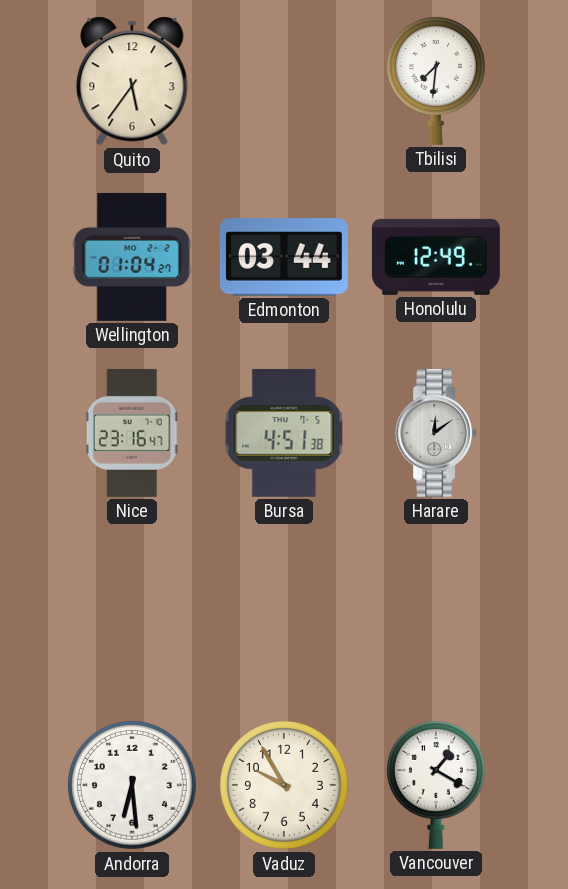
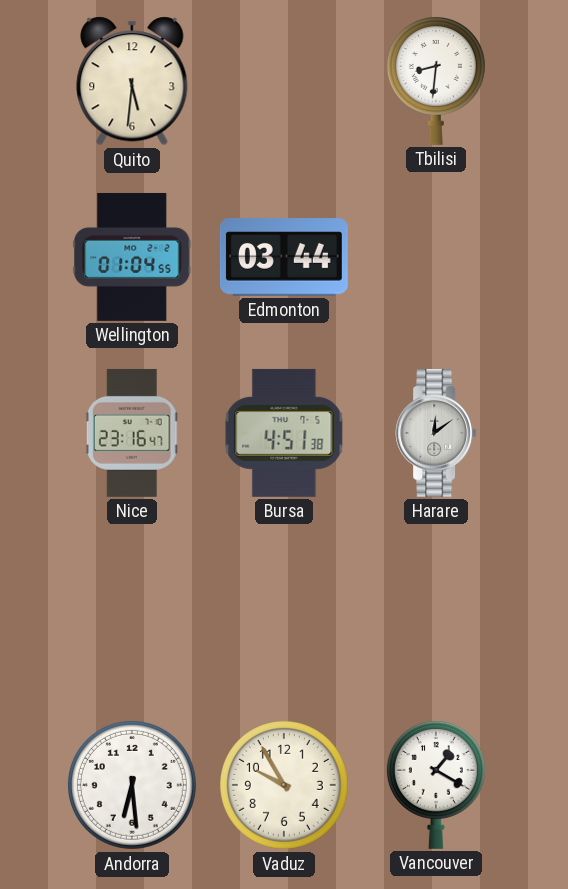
Quito: 5:36 -> 5:31 (132, 81)
Tbilisi: 7:31 -> 8:31 (436, 81)
Wellington: 01:04:27 -> 01:04:55 (132, 257)
Honolulu: 12:49 -> none (436, 257)
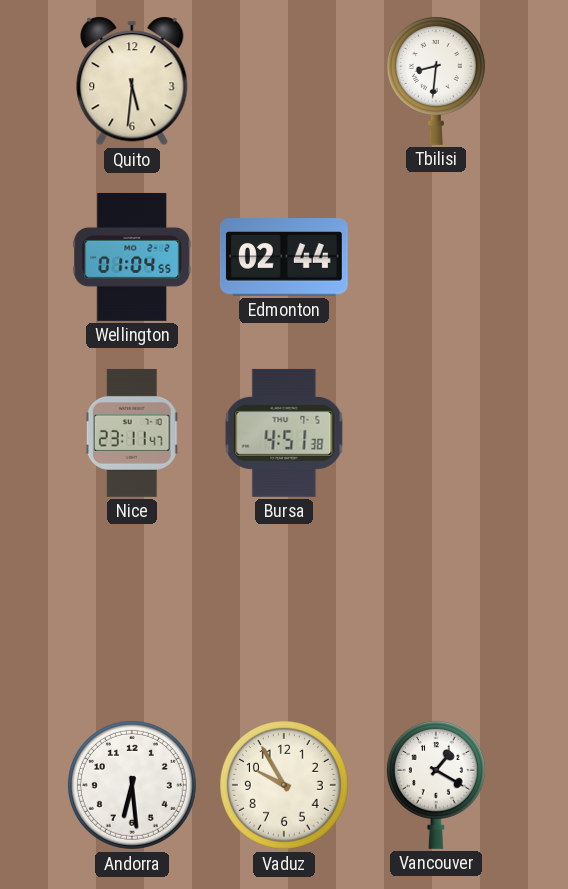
Edmonton: 03:44 -> 02:44 (284, 257)
Nice: 23:16 -> 23:11 (132, 433)
Harare: 12:09 -> none (436, 433)
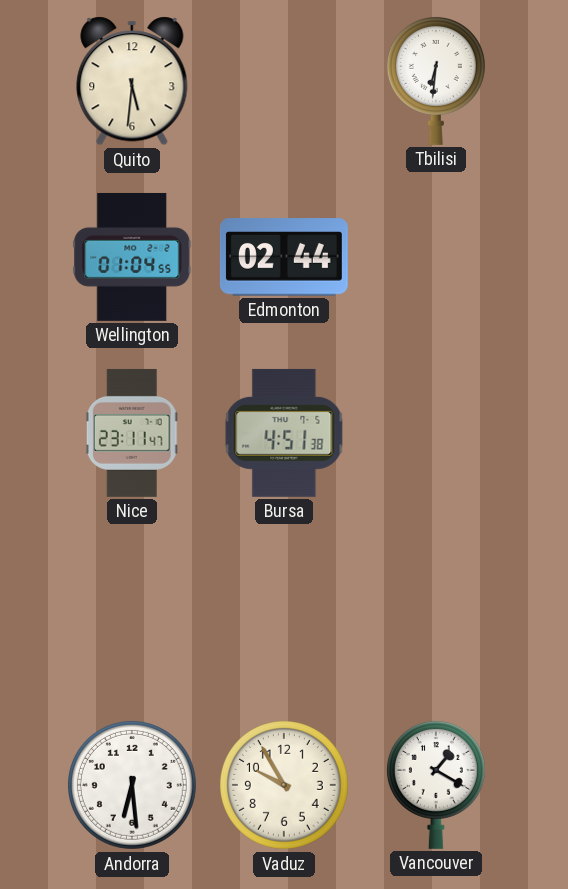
Tbilisi: 8:31 -> 6:31 (436, 81)
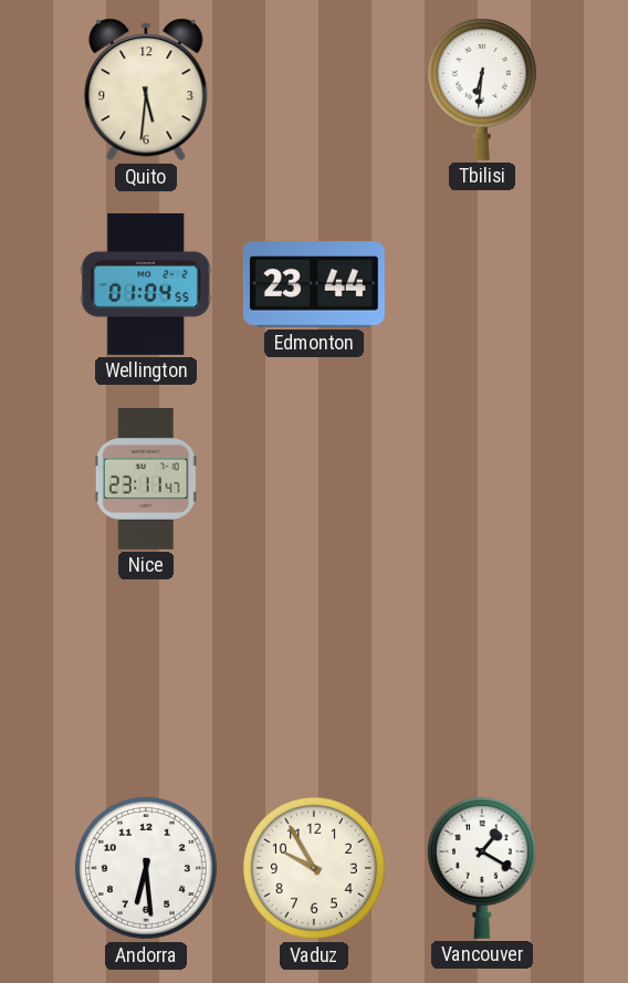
Edmonton: 02:44 -> 23:44 (314, 284)
Bursa: 4:51 -> none (284, 433)
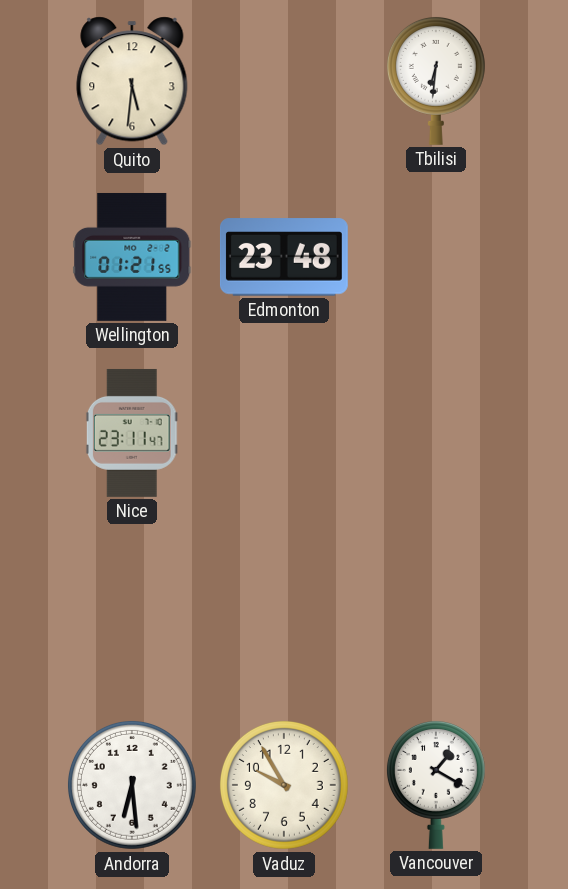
Wellington: 01:04 -> 01:21 (132, 257)
Edmonton: 23:44 -> 23:48 (284, 257)
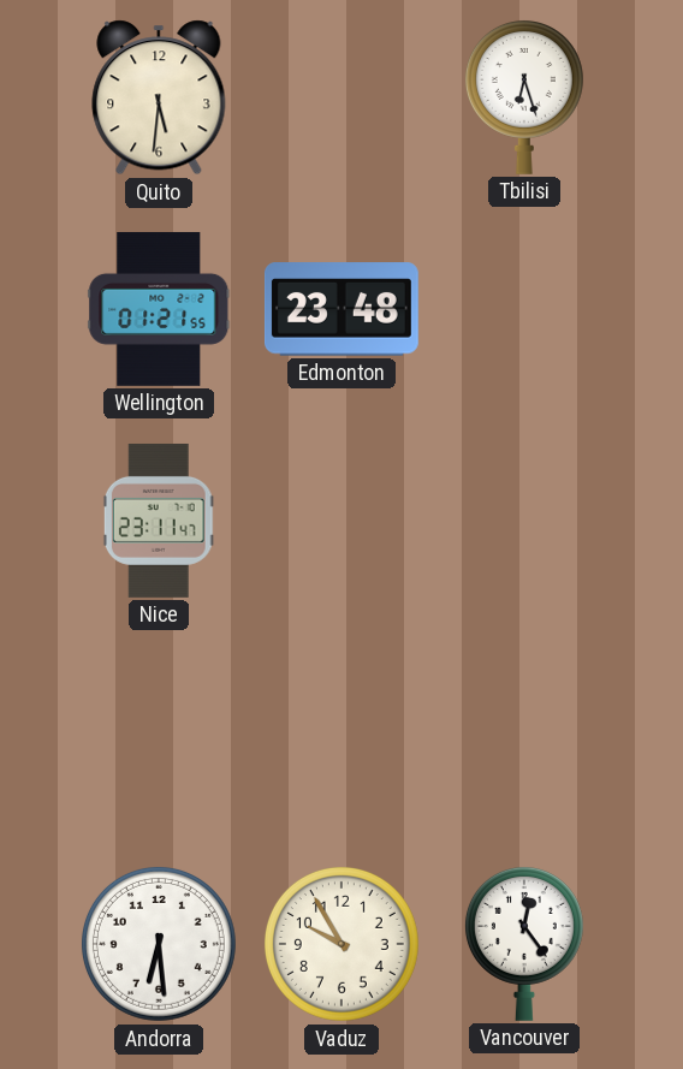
Tbilisi: 6:31 -> 6:27 (524, 97)
Vancouver: 1:20 -> 12:24 (524, 944)
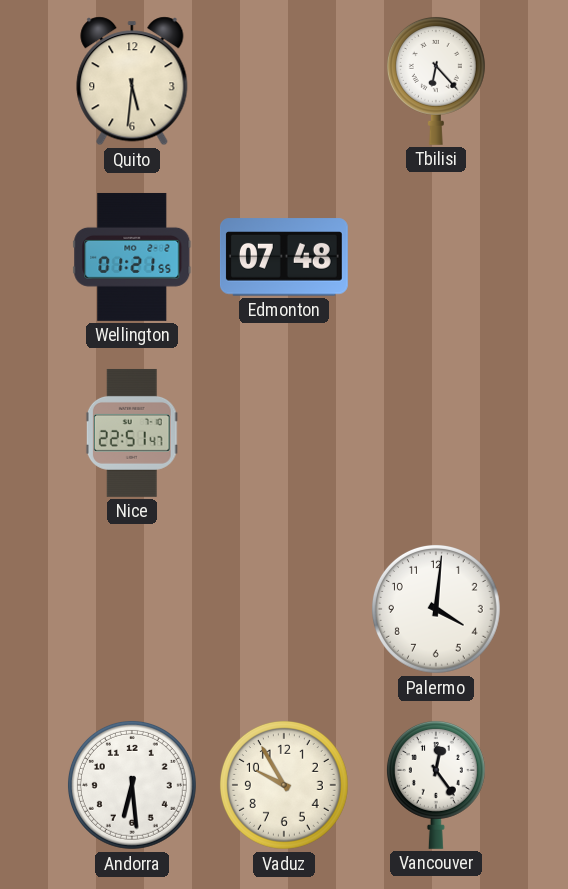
Tbilisi: 6:27 -> 6:23 (436, 81)
Edmonton: 23:48 -> 07:48 (284, 257)
Nice: 23:11 -> 22:51 (132, 433)
Palermo: none -> 4:01 (436, 609)
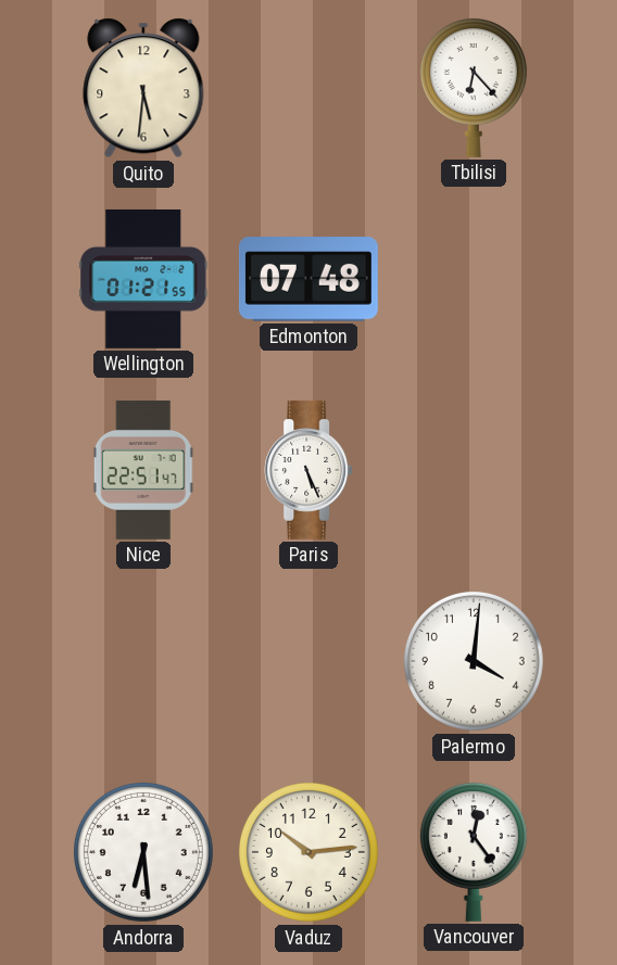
Paris: none -> 5:26 (308, 470)
Vaduz: 9:55 -> 10:14 (308, 852)
